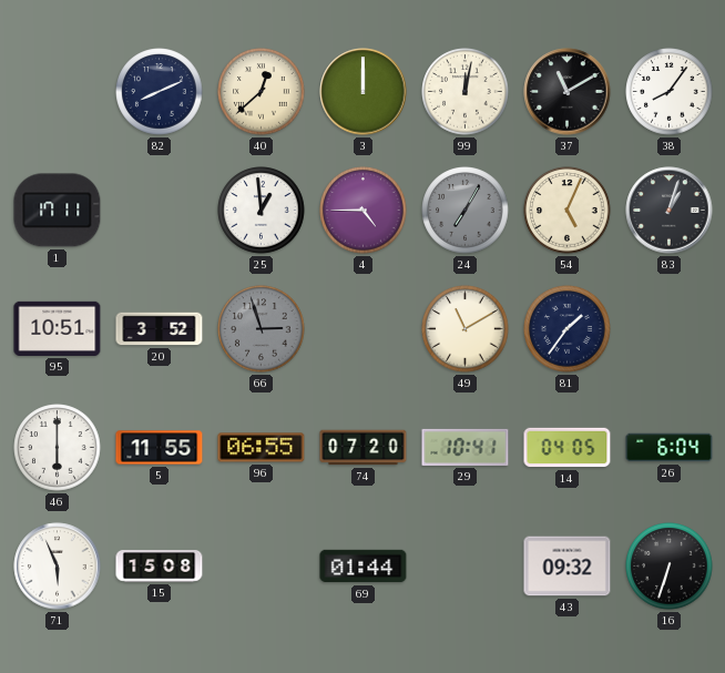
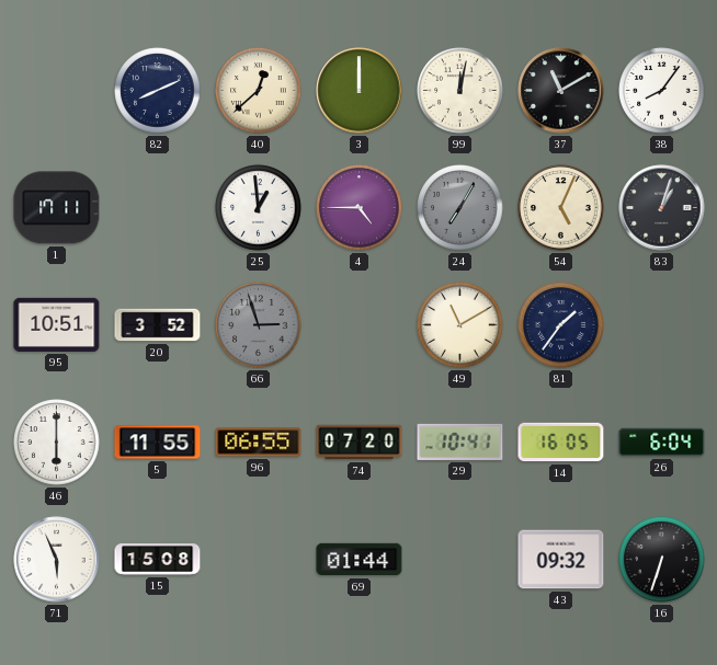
14: 04:05 -> 16:05 (561, 443)
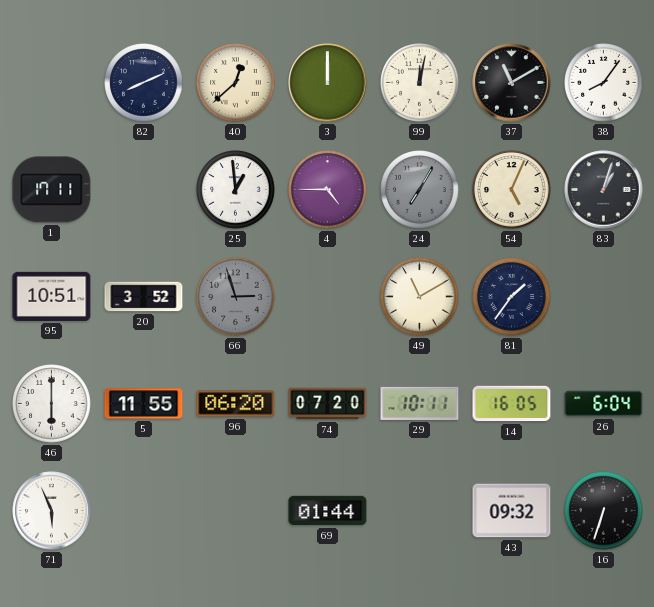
96: 06:55 -> 06:20 (236, 404)
29: 10:41 -> 10:11 (420, 403)
15: 15:08 -> none (158, 560)
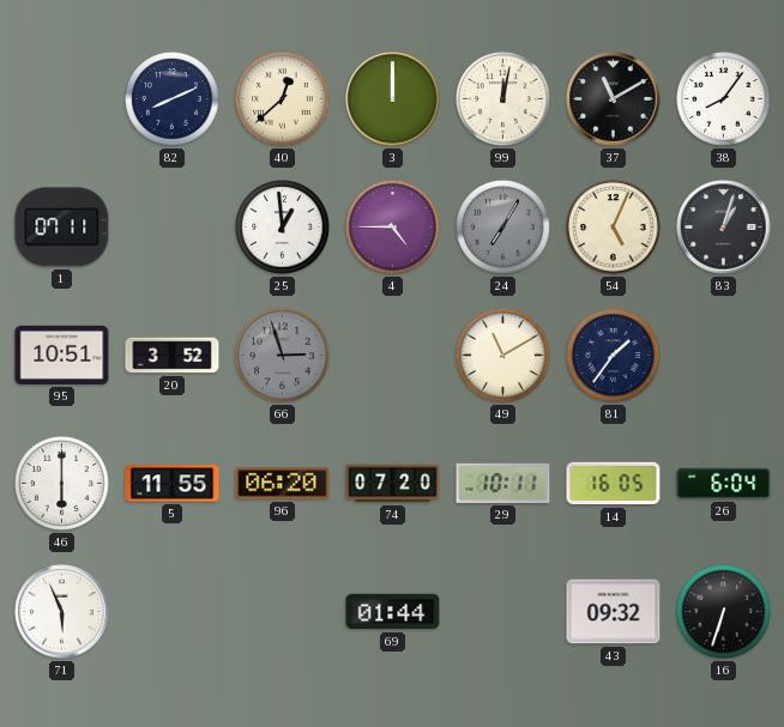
1: 17:11 -> 07:11 (62, 228)
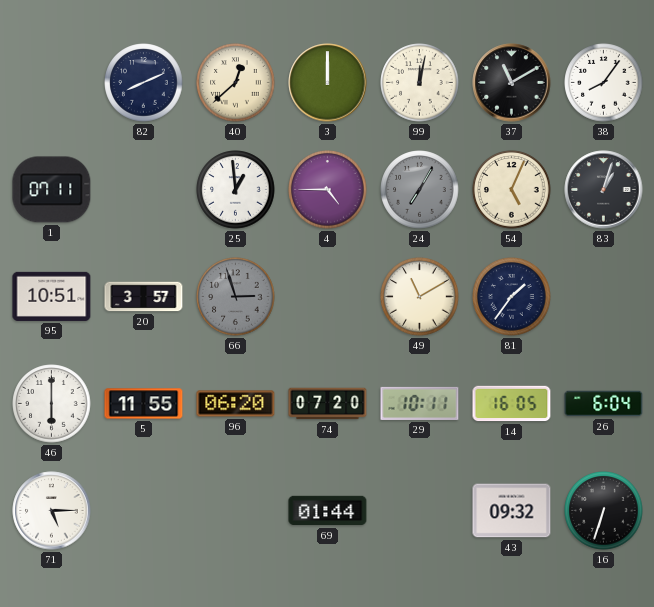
20: 3:52 -> 3:57 (144, 297)
71: 5:56 -> 5:15 (52, 511)
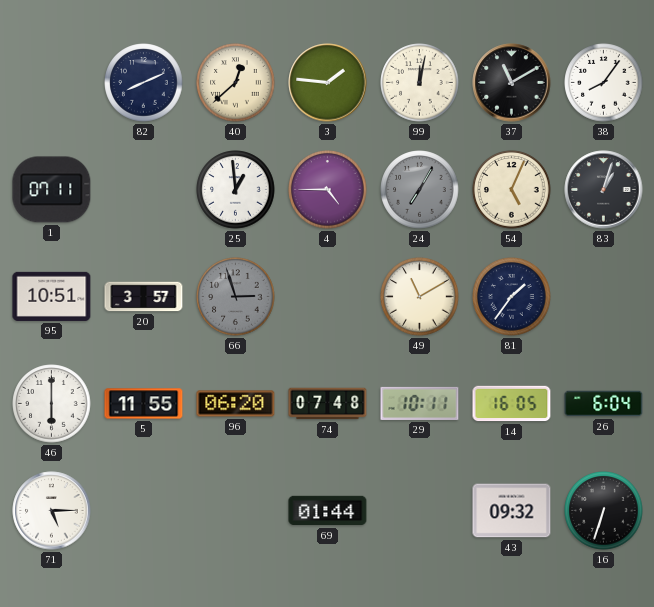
3: 12:00 -> 1:46 (328, 83)
74: 07:20 -> 07:48 (328, 404)
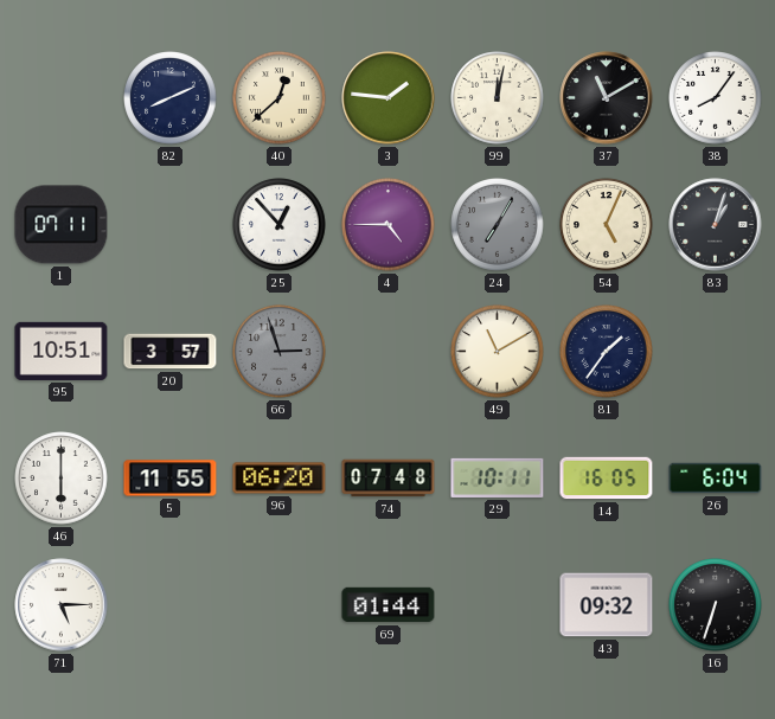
25: 12:59 -> 12:53 (280, 225)
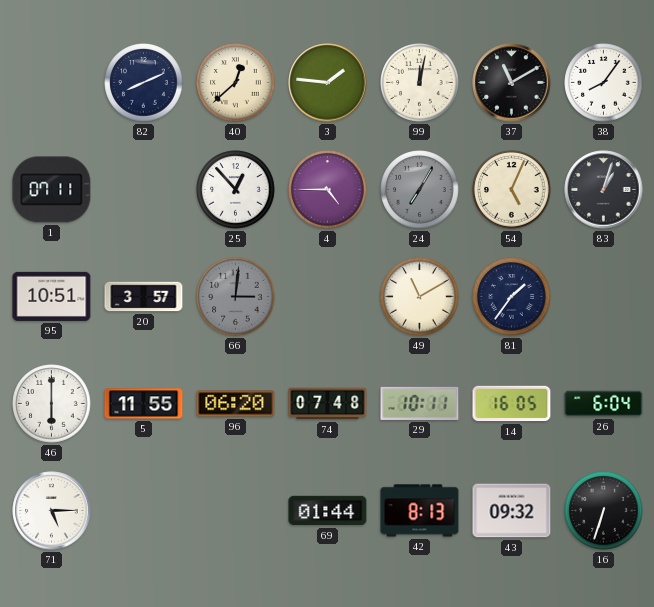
66: 2:57 -> 3:01 (236, 297)
42: none -> 8:13 (420, 511)
